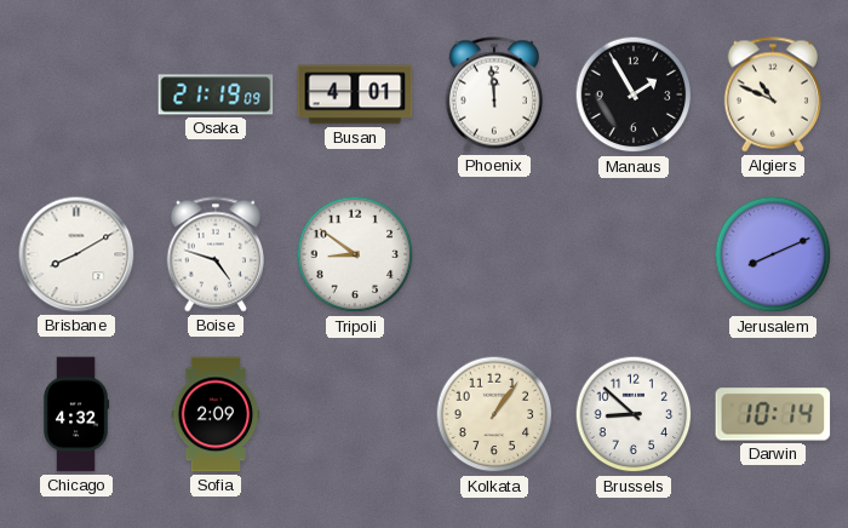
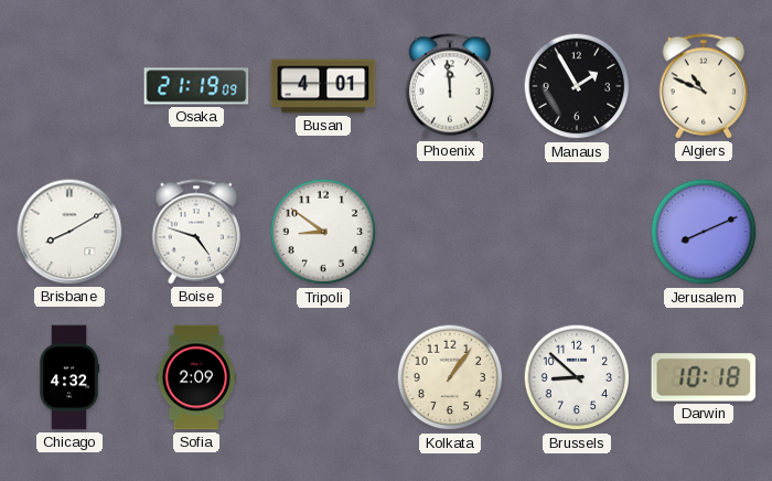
Darwin: 10:14 -> 10:18 (704, 377)
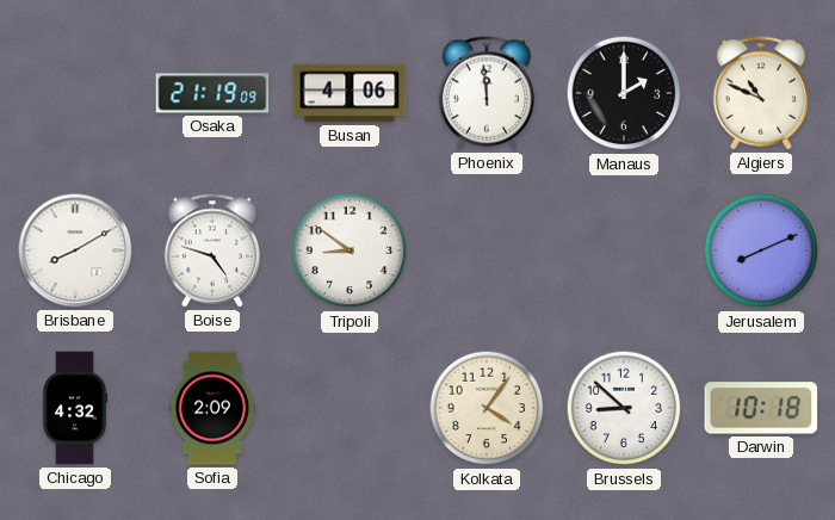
Busan: 4:01 -> 4:06 (350, 93)
Manaus: 1:55 -> 2:00 (624, 93)
Kolkata: 1:06 -> 4:06 (487, 408)
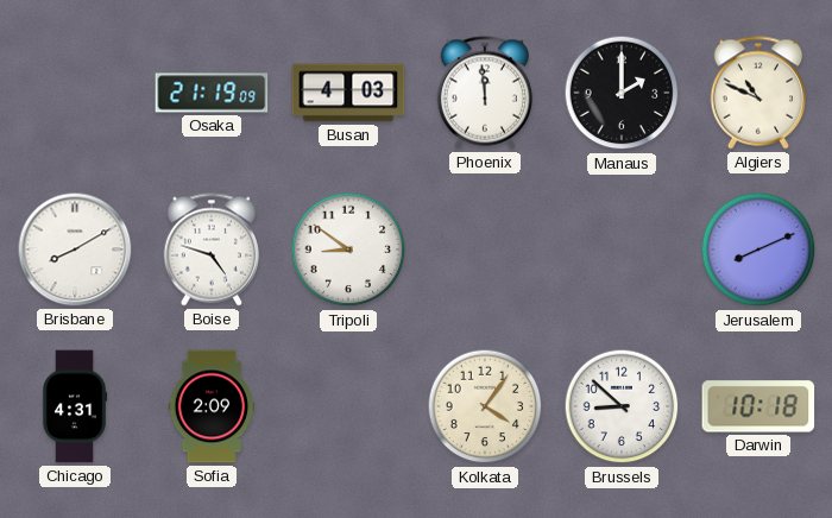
Busan: 4:06 -> 4:03 (348, 93)
Chicago: 4:32 -> 4:31 (75, 406)
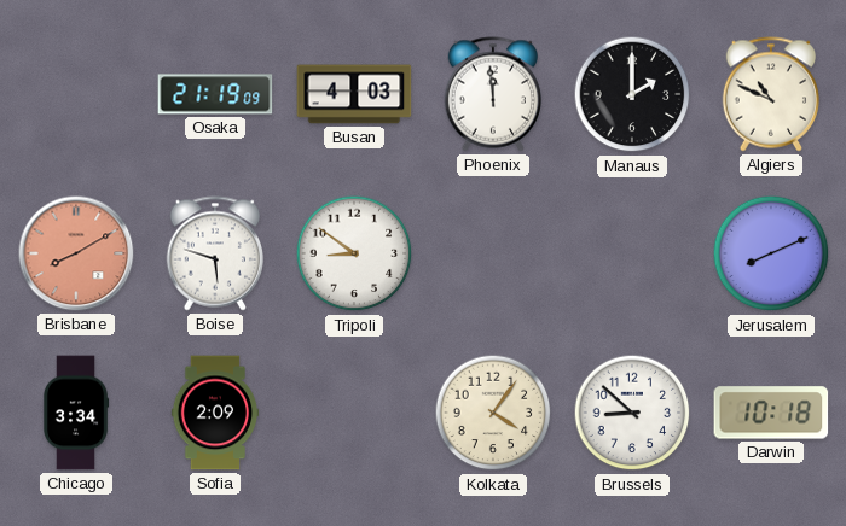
Brisbane dial: white -> salmon (76, 253)
Boise: 4:48 -> 5:48 (214, 253)
Chicago: 4:31 -> 3:34 (76, 413)
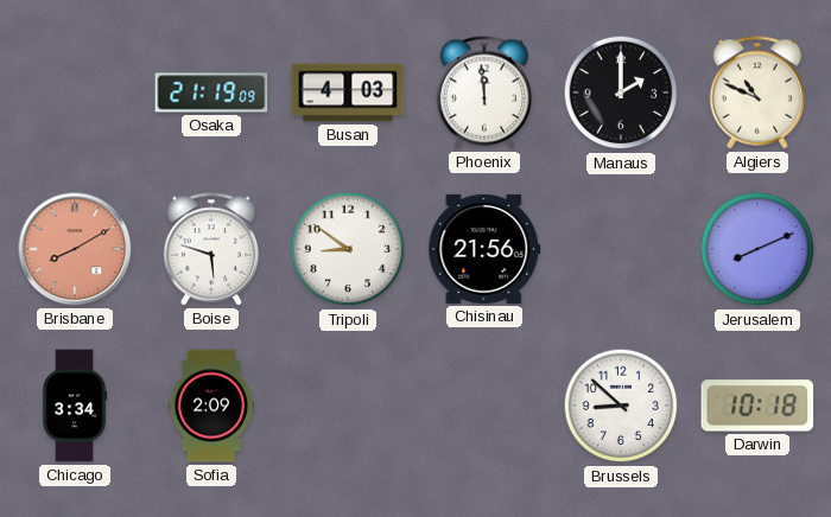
Chisinau: none -> 21:56 (484, 249)
Kolkata: 4:06 -> none (493, 413)
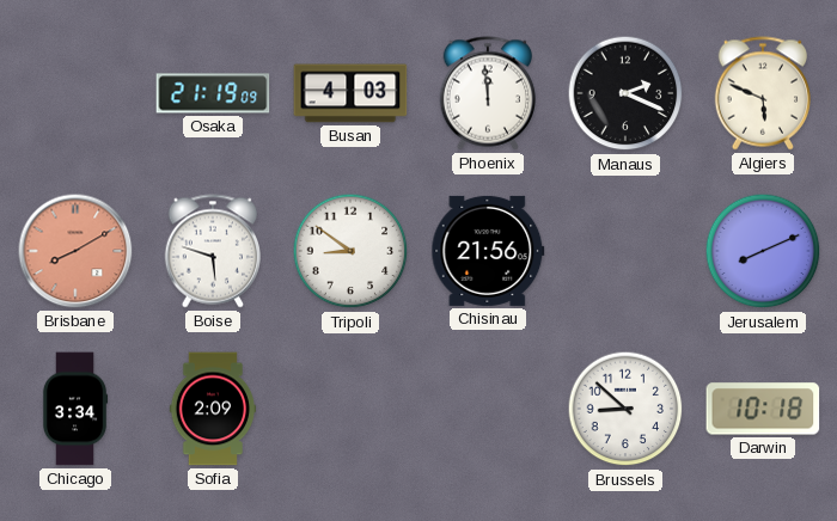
Manaus: 2:00 -> 2:19 (625, 93)
Algiers: 10:49 -> 5:49 (762, 93)
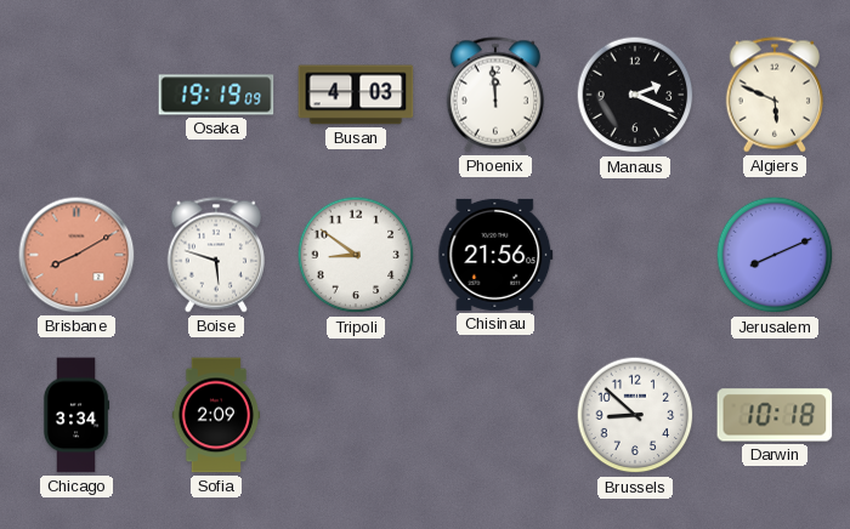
Osaka: 21:19 -> 19:19 (216, 95)
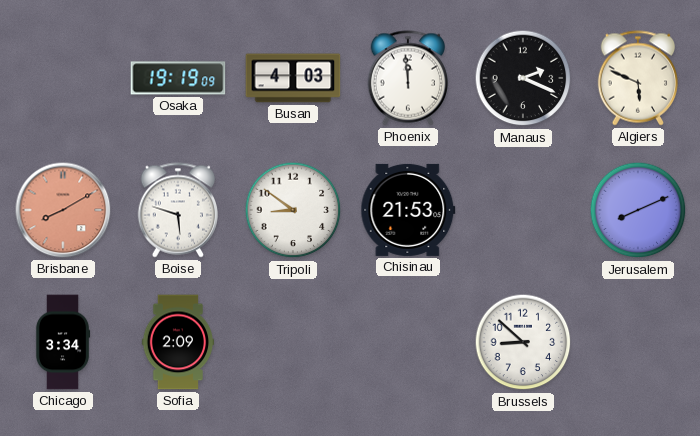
Chisinau: 21:56 -> 21:53 (408, 210)
Darwin: 10:18 -> none (775, 415)
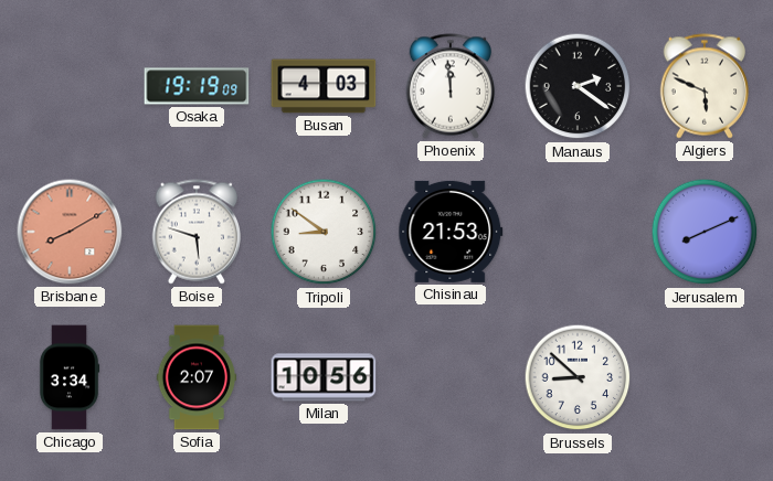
Manaus: 2:19 -> 2:21 (578, 86)
Sofia: 2:09 -> 2:07 (197, 377)
Milan: none -> 10:56 (324, 377)
